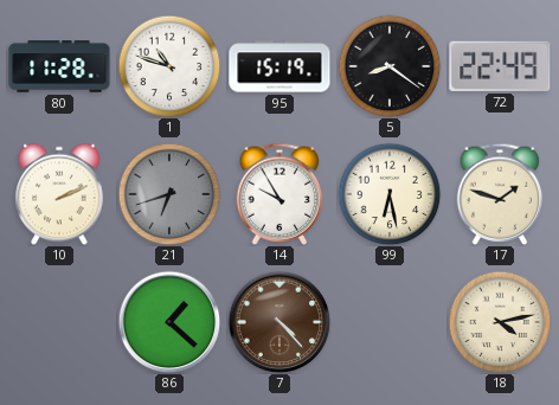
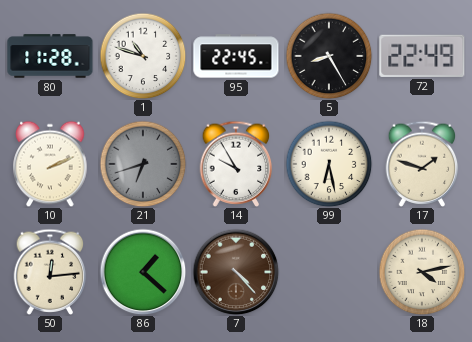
95: 15:19 -> 22:45 (236, 56)
5: 8:21 -> 8:25 (329, 56)
50: none -> 12:14 (50, 272)
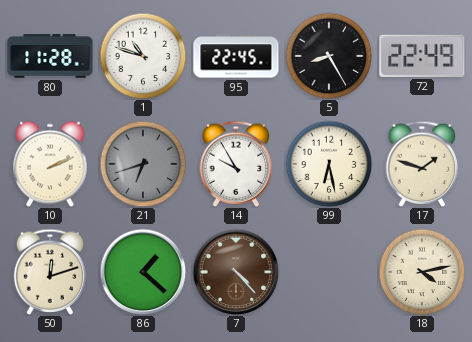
50: 12:14 -> 12:12 (50, 272)
